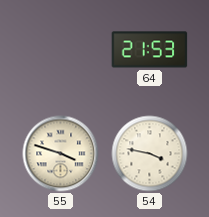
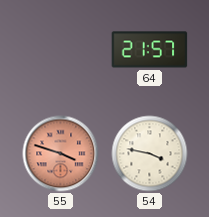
64: 21:53 -> 21:57 (150, 50)
55 dial: cream -> salmon (61, 154)
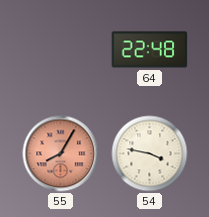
64: 21:57 -> 22:48 (150, 50)
55: 3:48 -> 8:05 (61, 154)
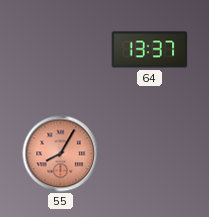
64: 22:48 -> 13:37 (150, 50)
54: 3:47 -> none (150, 154)
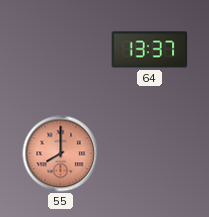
55: 8:05 -> 8:00 (61, 154)
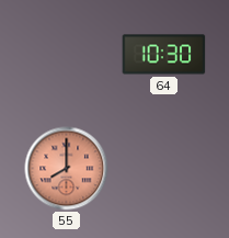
64: 13:37 -> 10:30 (164, 55)
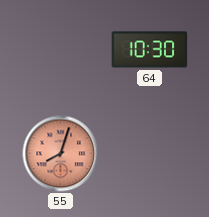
55: 8:00 -> 8:03 (61, 154)
